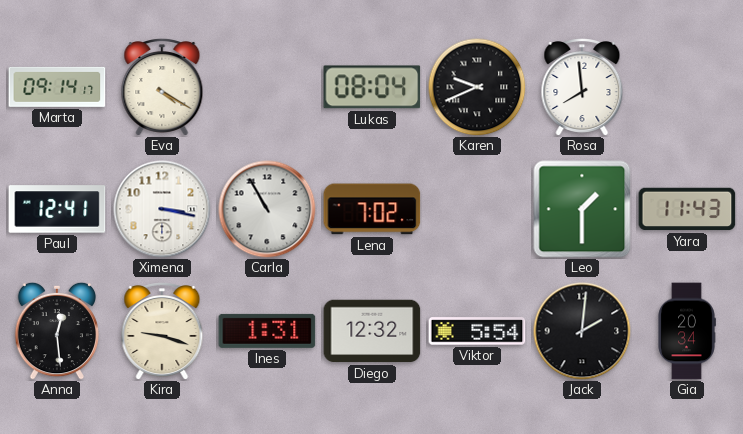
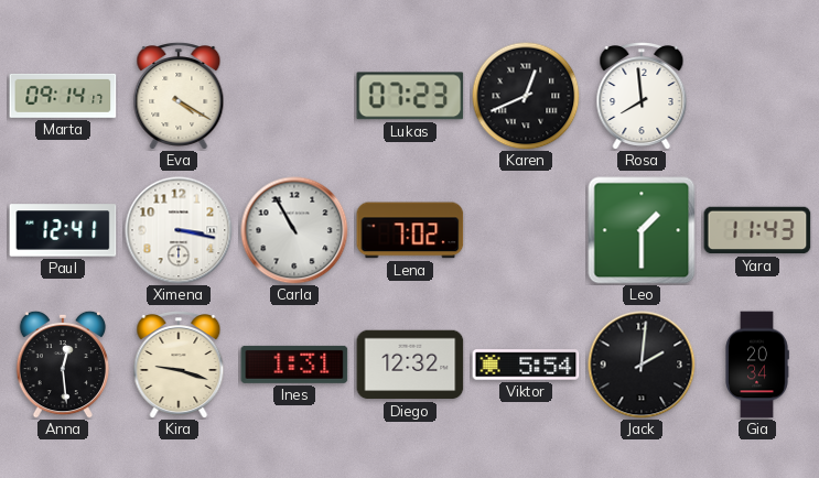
Lukas: 08:04 -> 07:23 (410, 96)
Karen: 9:41 -> 12:41 (526, 96)
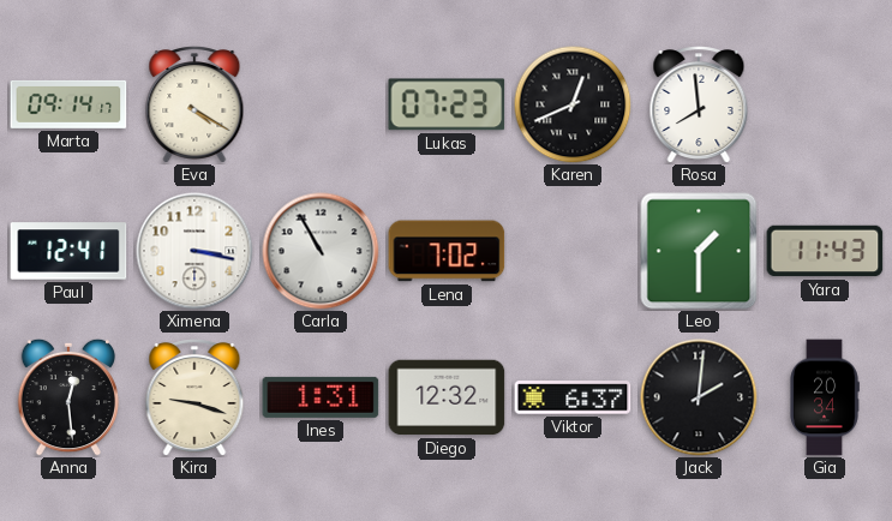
Viktor: 5:54 -> 6:37 (573, 397)
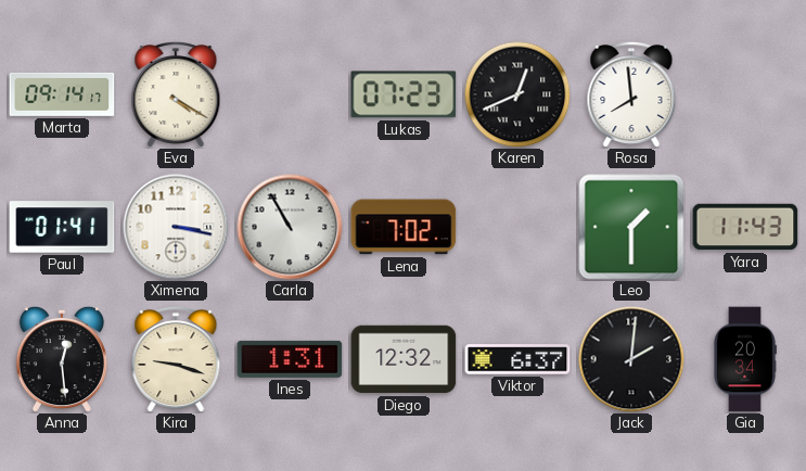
Paul: 12:41 -> 01:41 (62, 227)
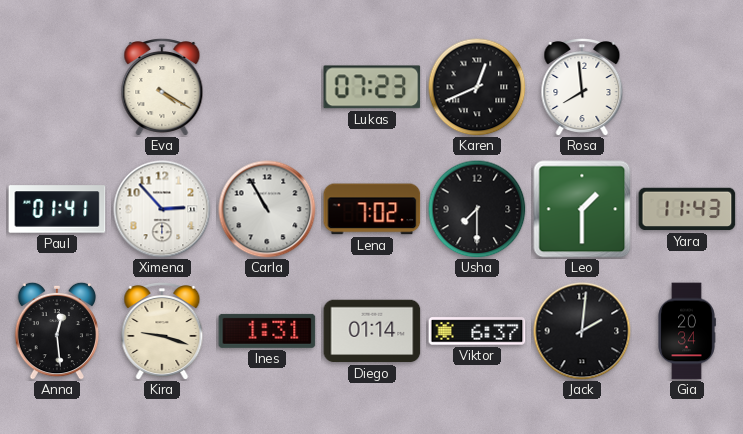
Marta: 09:14 -> none (62, 94)
Ximena: 3:17 -> 2:53 (162, 209)
Usha: none -> 7:30 (477, 209)
Diego: 12:32 -> 01:14 (372, 331)
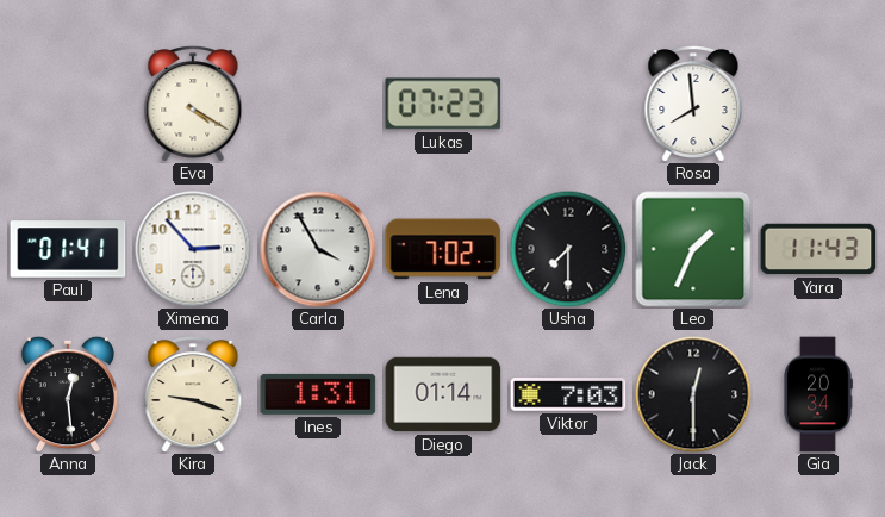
Karen: 12:41 -> none (477, 87)
Carla: 10:55 -> 3:55 (318, 249)
Leo: 1:30 -> 1:34 (693, 249)
Viktor: 6:37 -> 7:03 (568, 394)
Jack: 2:01 -> 12:30 (693, 394)
